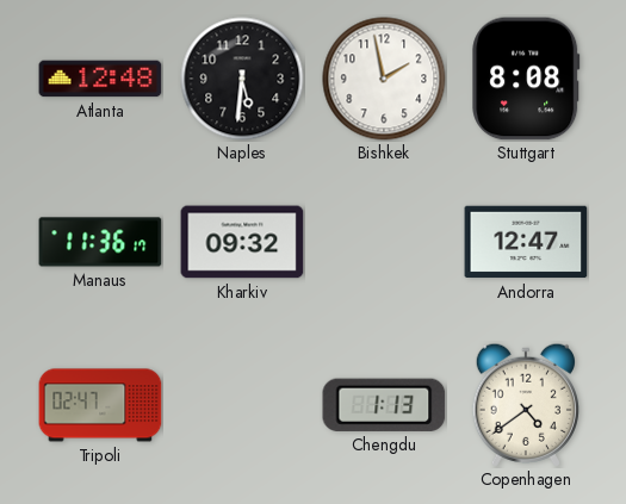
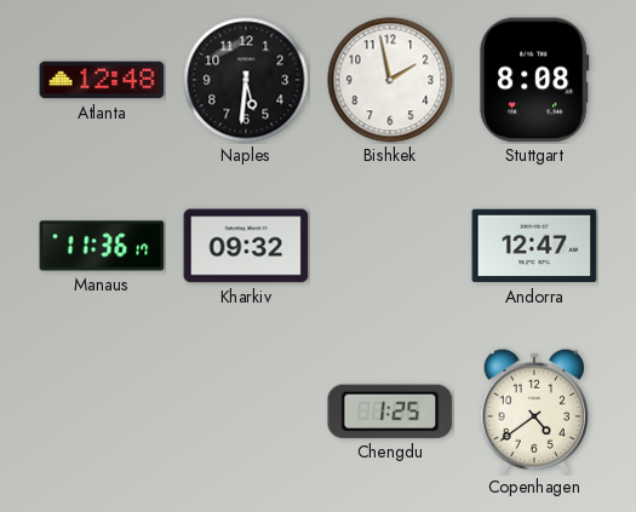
Tripoli: 02:47 -> none (100, 405)
Chengdu: 1:13 -> 1:25 (390, 412)
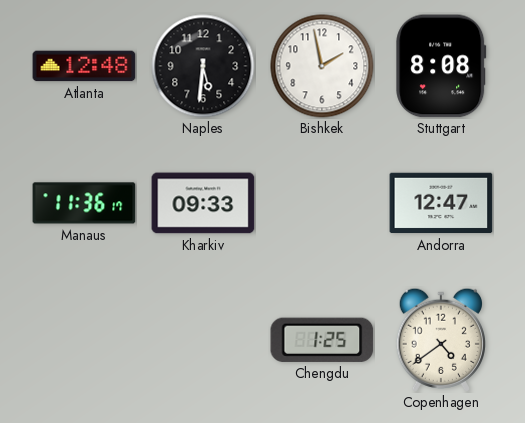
Kharkiv: 09:32 -> 09:33 (203, 203)
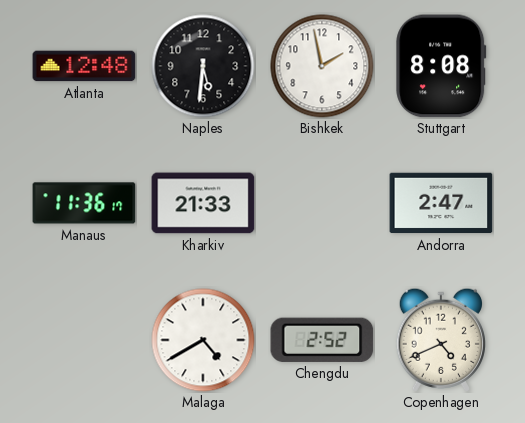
Kharkiv: 09:33 -> 21:33 (203, 203)
Andorra: 12:47 -> 2:47 (441, 203)
Malaga: none -> 4:40 (203, 340)
Chengdu: 1:25 -> 2:52 (322, 340)
Copenhagen: 4:39 -> 4:41 (441, 340)
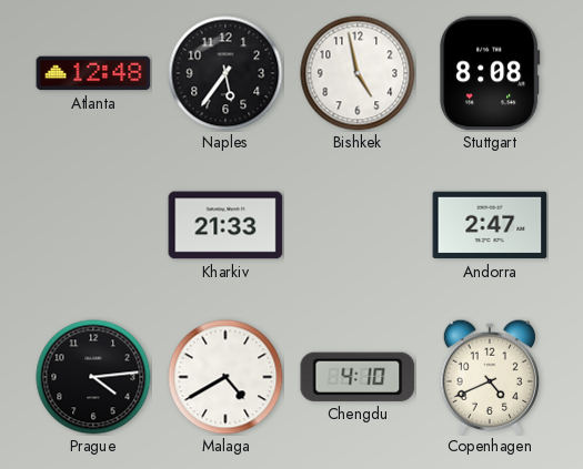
Naples: 5:31 -> 5:36 (225, 73)
Bishkek: 1:58 -> 4:58 (358, 73)
Manaus: 11:36 -> none (84, 203)
Prague: none -> 4:14 (93, 377)
Chengdu: 2:52 -> 4:10 (358, 377)
